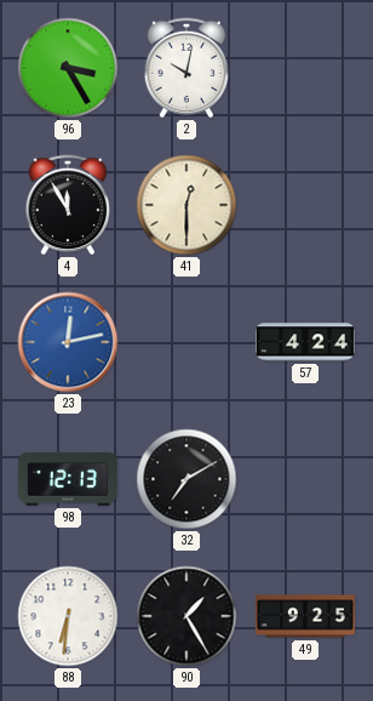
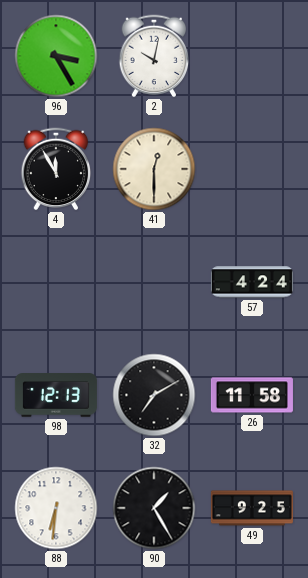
23: 12:13 -> none (68, 342)
26: none -> 11:58 (252, 395)
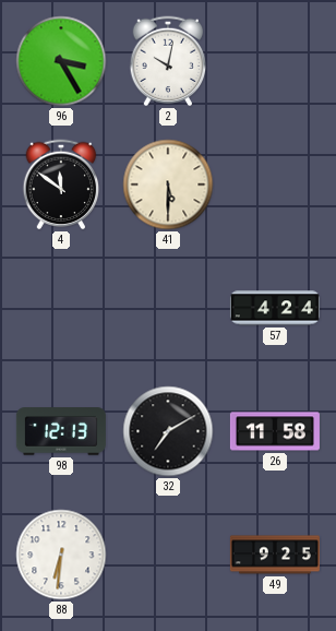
4: 11:55 -> 11:51 (61, 184)
41: 12:30 -> 5:30 (168, 184)
90: 1:25 -> none (154, 508)
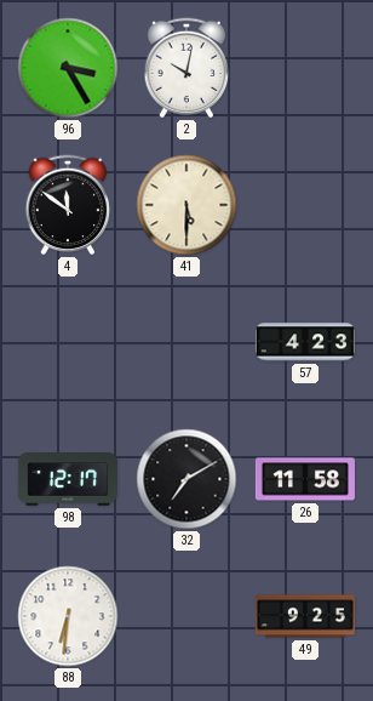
57: 4:24 -> 4:23 (305, 342)
98: 12:13 -> 12:17 (68, 479)
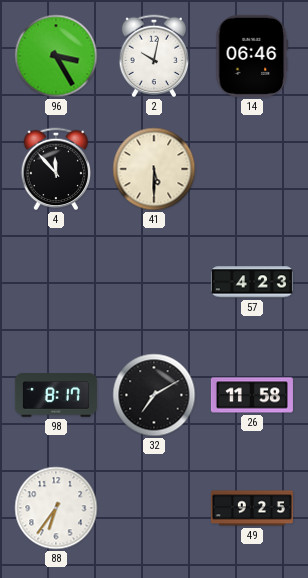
14: none -> 06:46 (252, 56)
4: 11:51 -> 11:53 (56, 169)
98: 12:17 -> 8:17 (56, 395)
88: 6:31 -> 6:36 (56, 508)
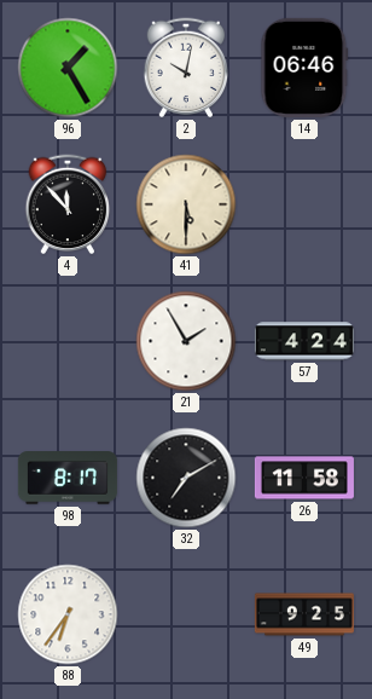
96: 3:25 -> 1:25 (68, 68)
21: none -> 1:55 (186, 341)
57: 4:23 -> 4:24 (304, 341)
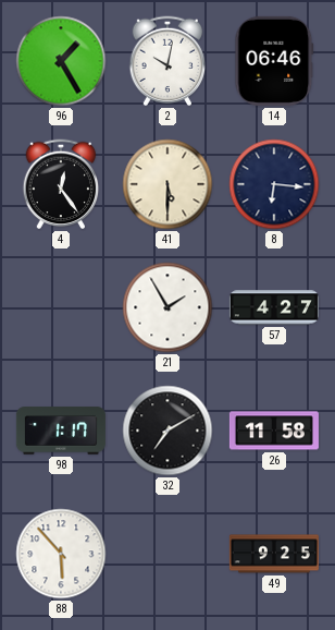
4: 11:53 -> 12:24 (61, 184)
8: none -> 6:16 (274, 184)
57: 4:24 -> 4:27 (274, 307)
98: 8:17 -> 1:17 (61, 431)
88: 6:36 -> 5:53 (61, 554)
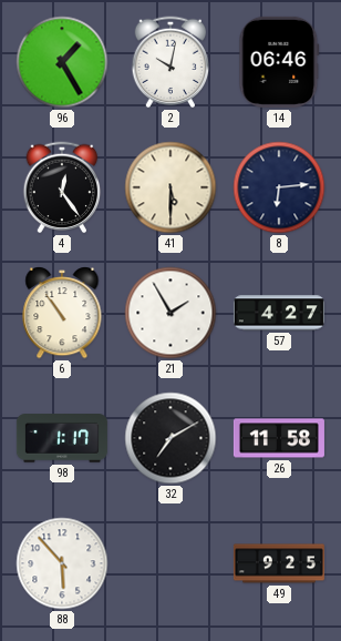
8: 6:16 -> 6:14 (279, 187)
6: none -> 10:54 (62, 314)
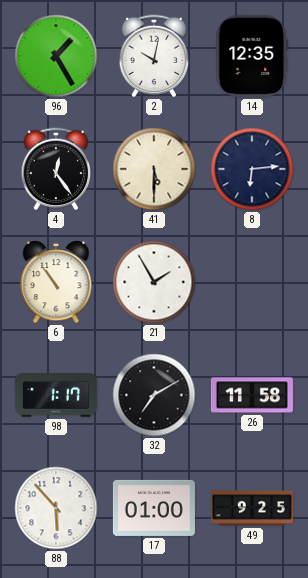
14: 06:46 -> 12:35 (252, 56)
57: 4:27 -> none (279, 313)
17: none -> 01:00 (154, 508)
